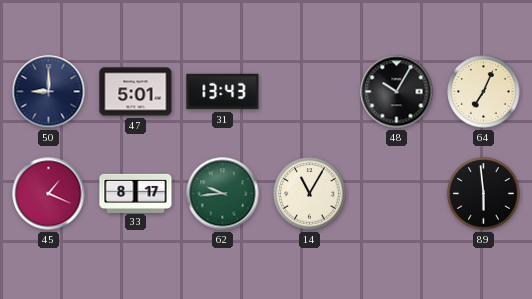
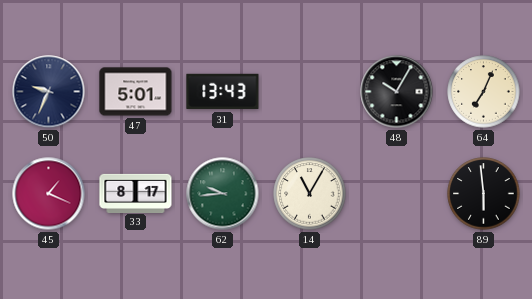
50: 9:00 -> 9:34 (49, 92)
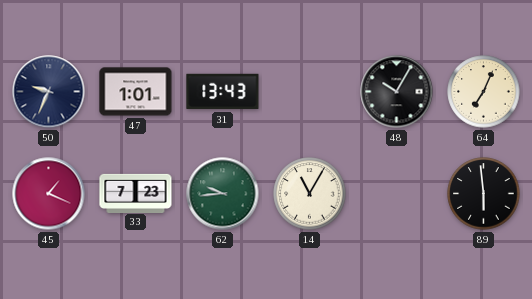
47: 5:01 -> 1:01 (136, 92)
33: 8:17 -> 7:23 (136, 193)
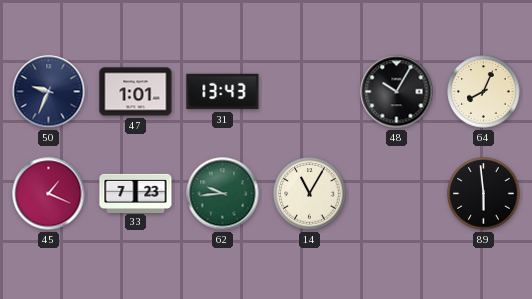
64: 7:04 -> 8:04 (484, 92)
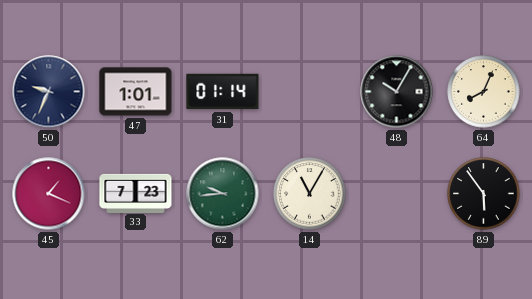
31: 13:43 -> 01:14 (223, 92)
89: 5:59 -> 5:54 (484, 194)
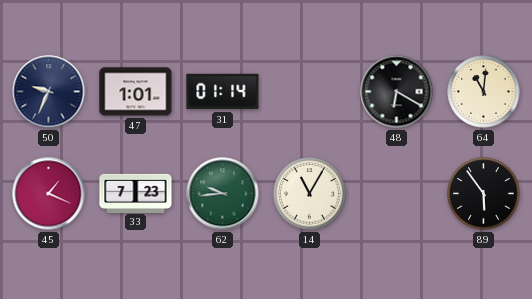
48: 10:05 -> 6:20 (397, 92)
64: 8:04 -> 11:01 (484, 92)
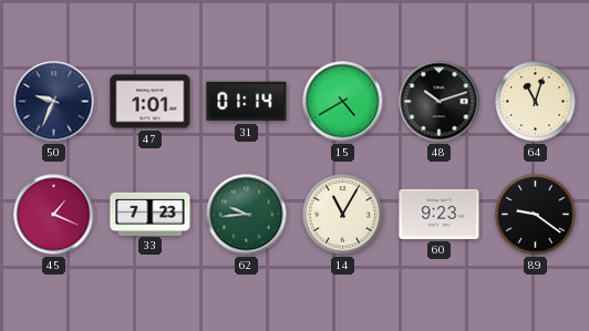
15: none -> 4:40 (343, 102)
48: 6:20 -> 10:12 (440, 102)
64: 11:01 -> 11:03 (536, 102)
60: none -> 9:23 (440, 214)
89: 5:54 -> 9:21 (536, 215)
